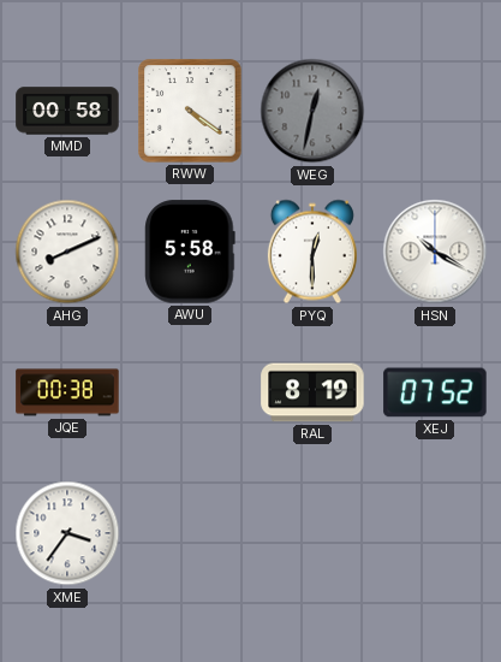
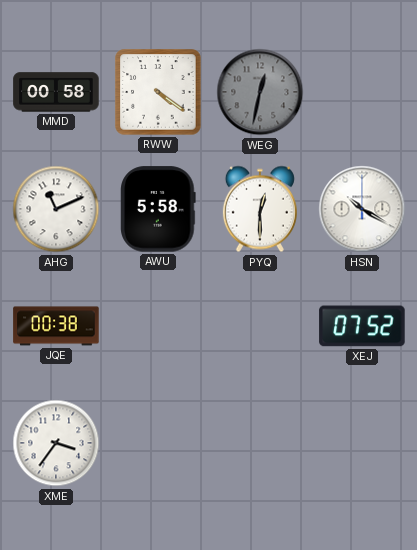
AHG: 8:11 -> 11:11 (56, 209)
RAL: 8:19 -> none (312, 392)
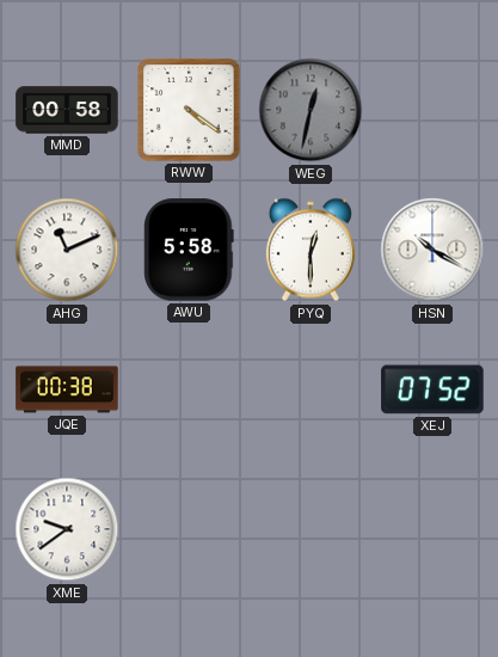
XME: 3:36 -> 9:39 (67, 529)
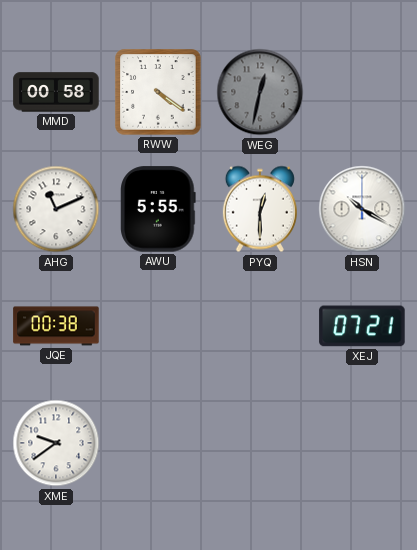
AWU: 5:58 -> 5:55 (158, 209)
XEJ: 07:52 -> 07:21 (362, 326)
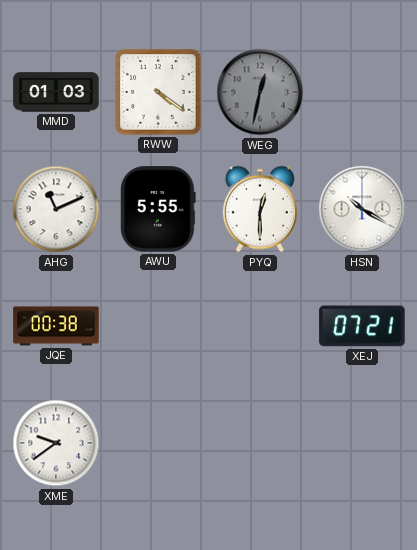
MMD: 00:58 -> 01:03 (56, 92)
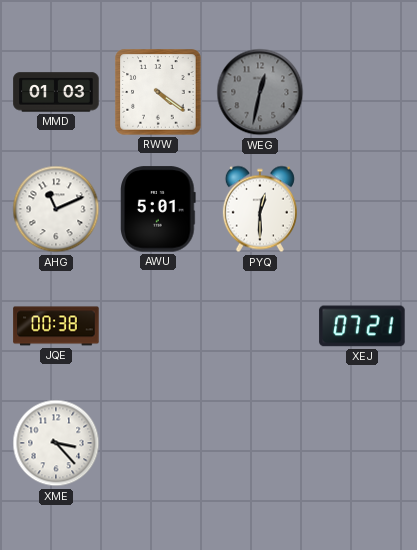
AWU: 5:55 -> 5:01 (158, 209)
HSN: 10:20 -> none (362, 209)
XME: 9:39 -> 3:23 (56, 443)
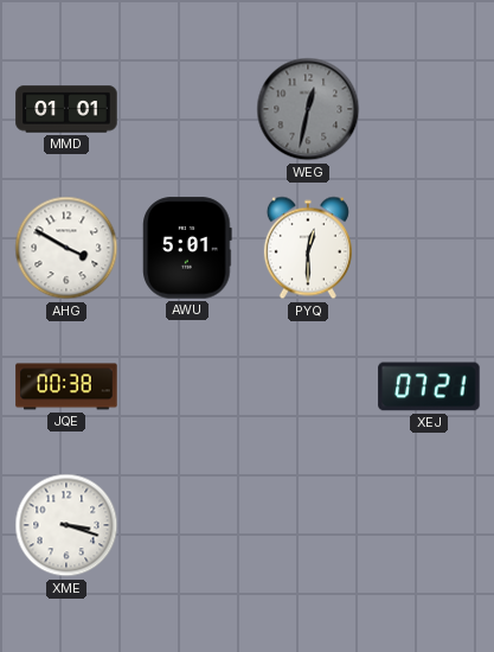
MMD: 01:03 -> 01:01 (66, 109)
RWW: 4:21 -> none (158, 92)
AHG: 11:11 -> 3:50 (66, 248)
XME: 3:23 -> 3:18 (66, 525)
